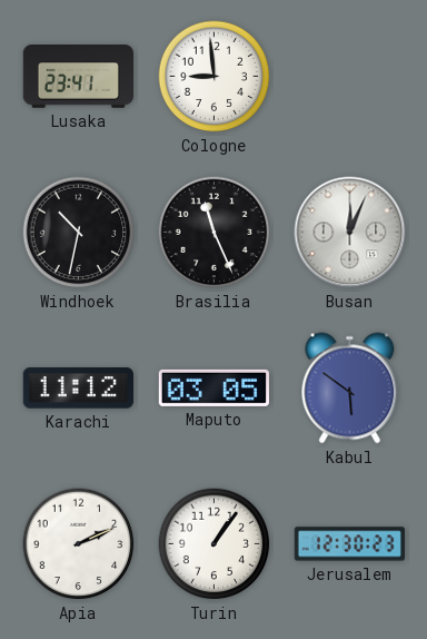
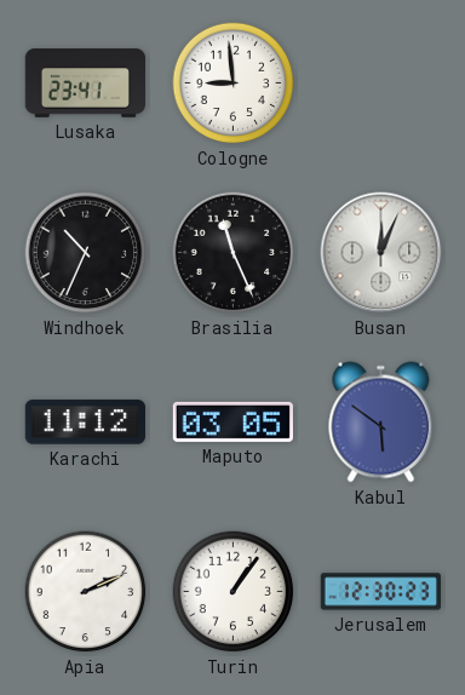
Windhoek: 10:32 -> 10:34 (86, 253)
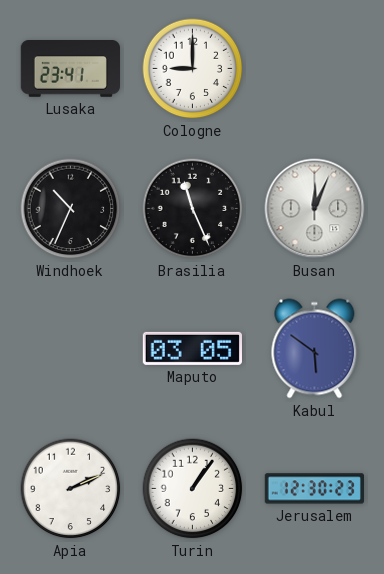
Cologne: 8:59 -> 9:00 (193, 69)
Karachi: 11:12 -> none (85, 423)
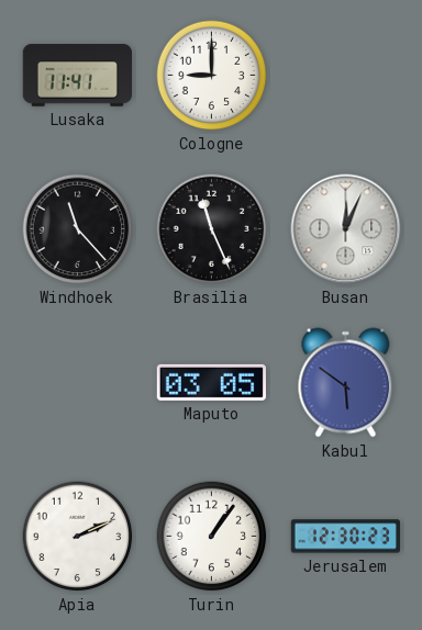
Lusaka: 23:41 -> 11:41 (77, 76)
Windhoek: 10:34 -> 11:23 (78, 229)
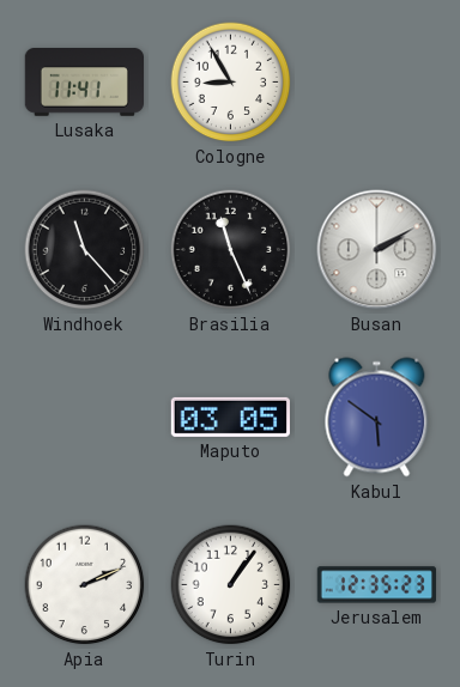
Cologne: 9:00 -> 8:55 (231, 83)
Busan: 12:04 -> 2:10 (377, 250)
Jerusalem: 12:30 -> 12:35 (376, 585)
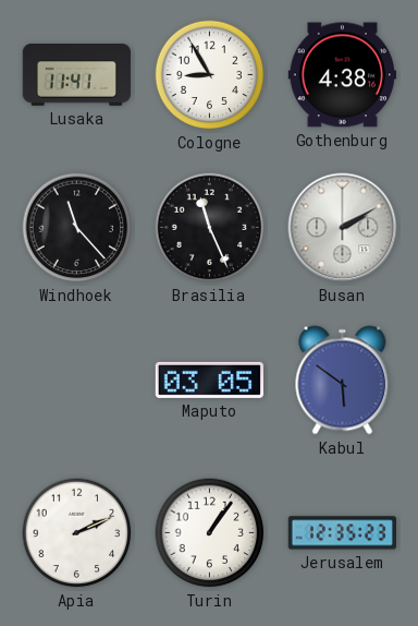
Gothenburg: none -> 4:38 (342, 75)
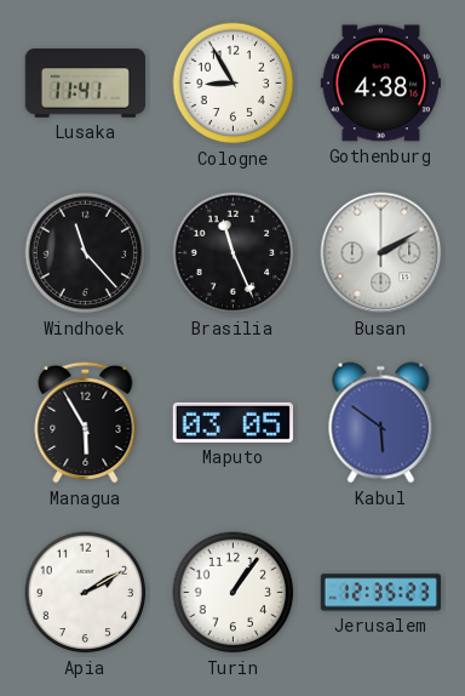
Managua: none -> 5:55 (86, 422)
Apia: 2:11 -> 2:10 (86, 593)
